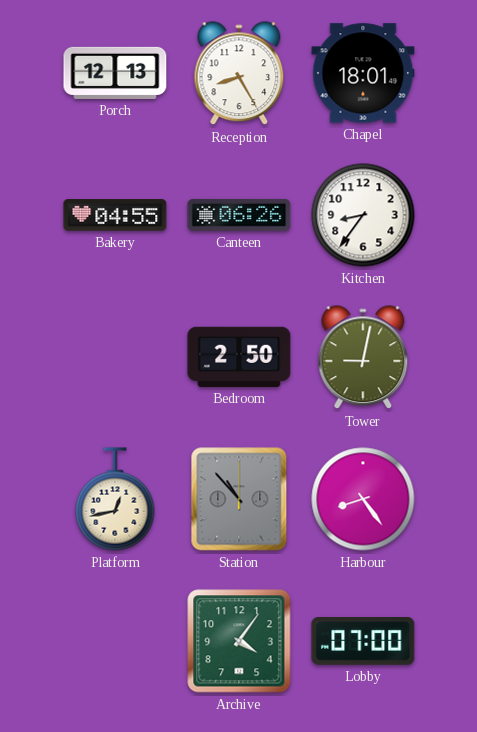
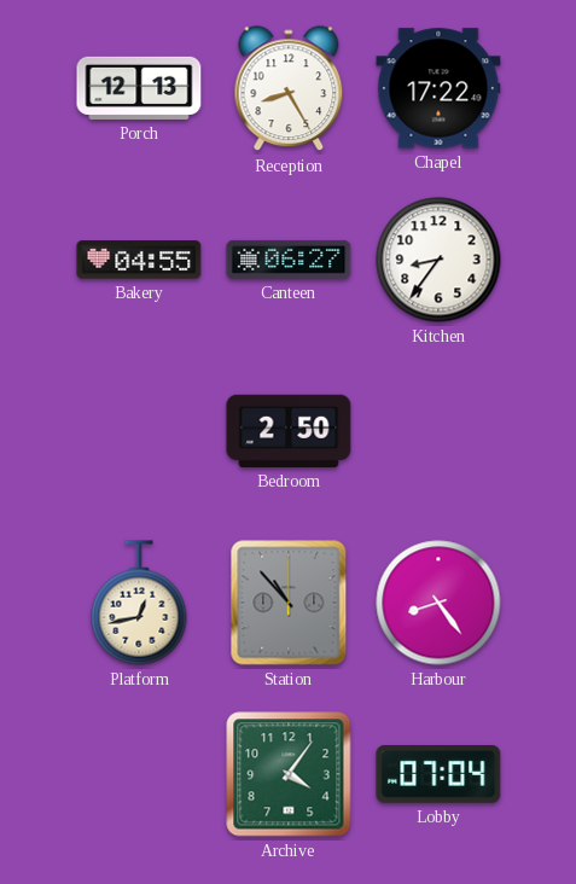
Chapel: 18:01 -> 17:22 (438, 88)
Canteen: 06:26 -> 06:27 (289, 260)
Tower: 9:02 -> none (363, 358)
Lobby: 07:00 -> 07:04 (438, 774)
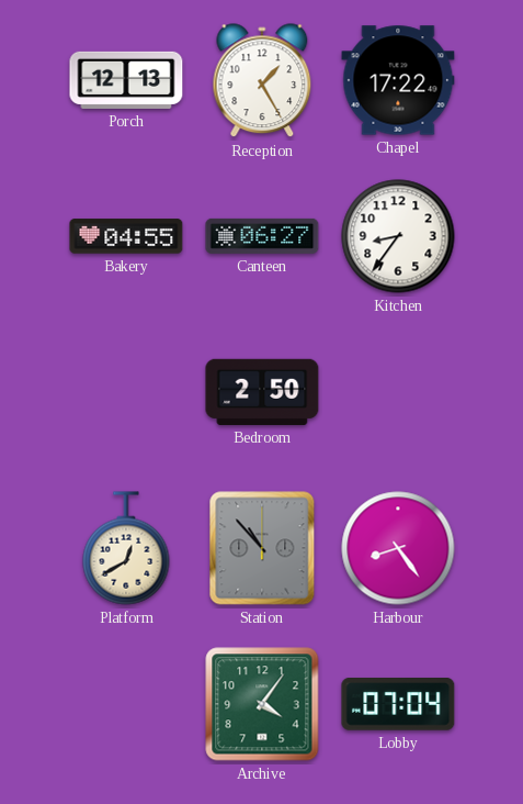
Reception: 8:25 -> 1:25 (262, 81)
Platform: 12:43 -> 12:40 (126, 548)
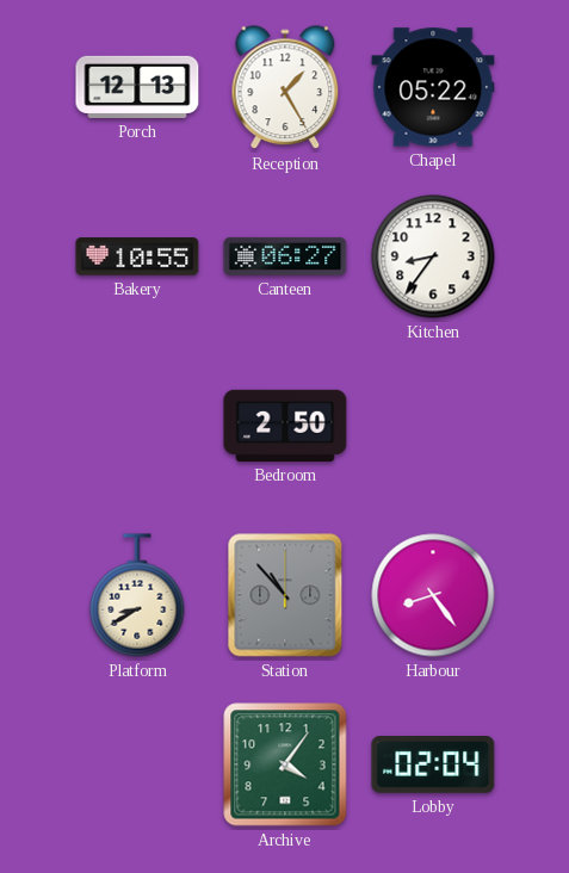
Chapel: 17:22 -> 05:22 (433, 87)
Bakery: 04:55 -> 10:55 (137, 256)
Platform: 12:40 -> 8:40 (137, 595)
Lobby: 07:04 -> 02:04 (433, 764)
